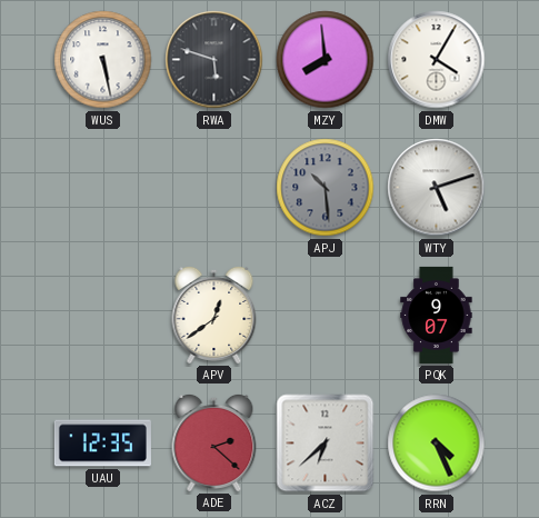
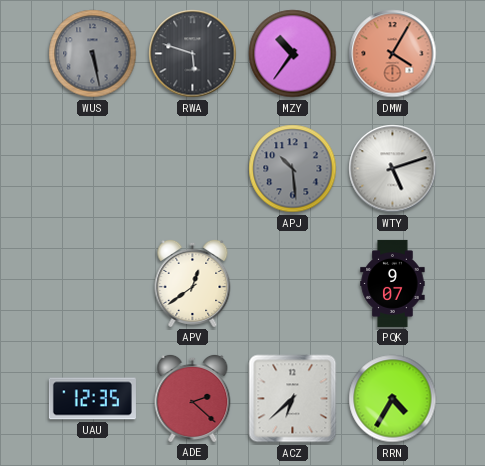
WUS dial: white -> grey (93, 54)
MZY: 7:59 -> 10:36 (293, 54)
DMW dial: white -> salmon (393, 54)
RRN: 4:26 -> 4:35 (393, 399)
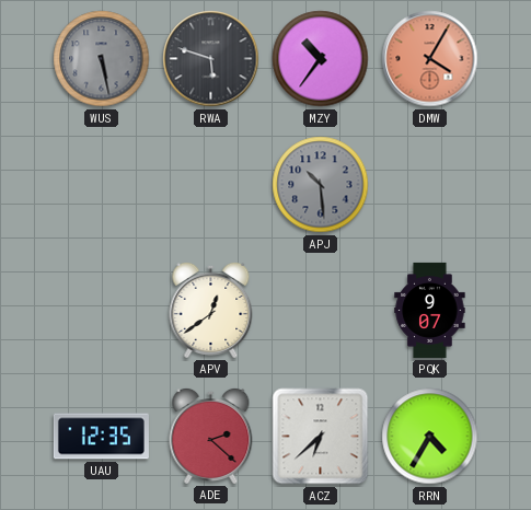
WTY: 5:12 -> none (393, 169)
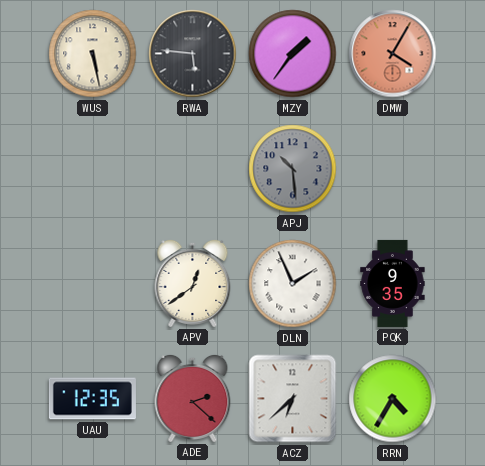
WUS dial: grey -> cream (93, 54)
RWA: 5:48 -> 5:46 (193, 54)
MZY: 10:36 -> 1:36 (293, 54)
DLN: none -> 1:56 (293, 284)
PQK: 9:07 -> 9:35 (393, 283)
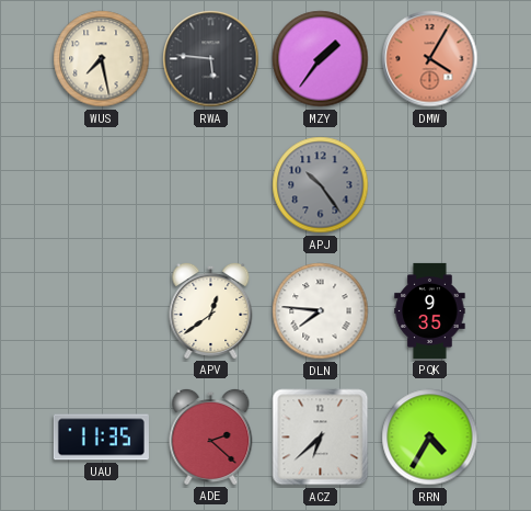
WUS: 5:28 -> 7:28 (102, 59)
APJ: 10:29 -> 10:24 (321, 185)
DLN: 1:56 -> 7:46 (321, 311)
UAU: 12:35 -> 11:35 (101, 438)
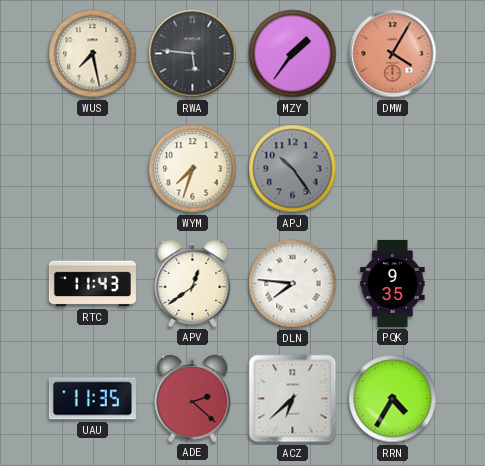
WYM: none -> 7:33 (193, 169)
RTC: none -> 11:43 (92, 284)
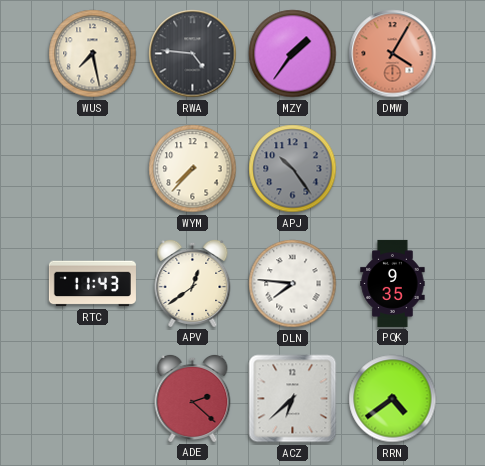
RWA: 5:46 -> 4:46 (193, 54)
WYM: 7:33 -> 7:37 (193, 169)
UAU: 11:35 -> none (92, 399)
RRN: 4:35 -> 4:39 (393, 399)
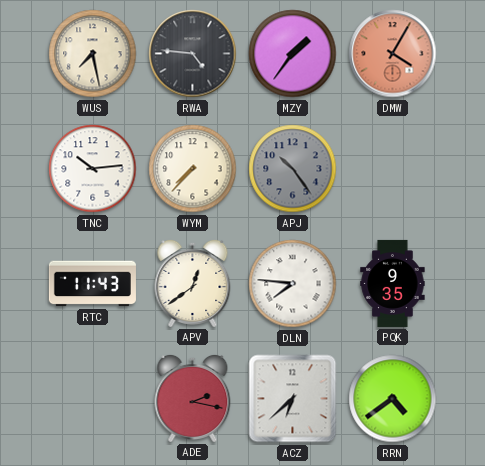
TNC: none -> 10:14 (93, 169)
ADE: 2:22 -> 2:17 (193, 398)
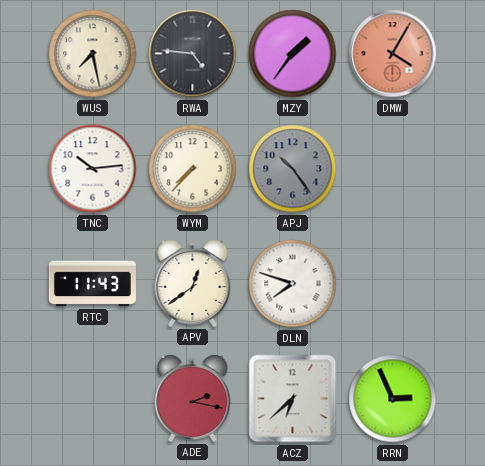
DLN: 7:46 -> 7:48 (293, 284)
PQK: 9:35 -> none (393, 283)
RRN: 4:39 -> 2:56 (393, 399)
